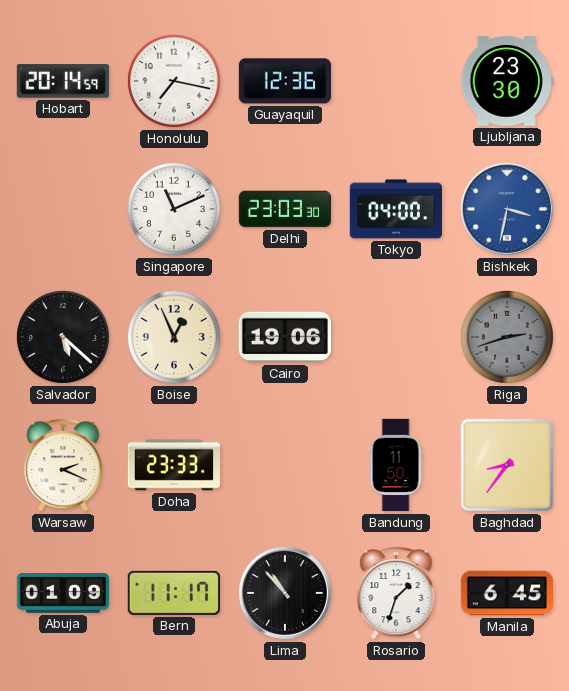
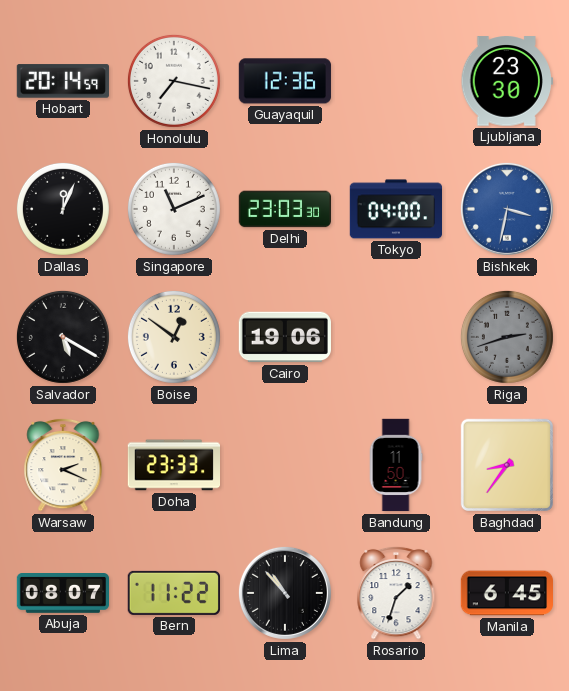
Dallas: none -> 12:04 (63, 209)
Salvador: 5:22 -> 5:20 (63, 337)
Boise: 12:56 -> 12:51 (174, 337)
Abuja: 01:09 -> 08:07 (62, 594)
Bern: 11:17 -> 11:22 (174, 593)
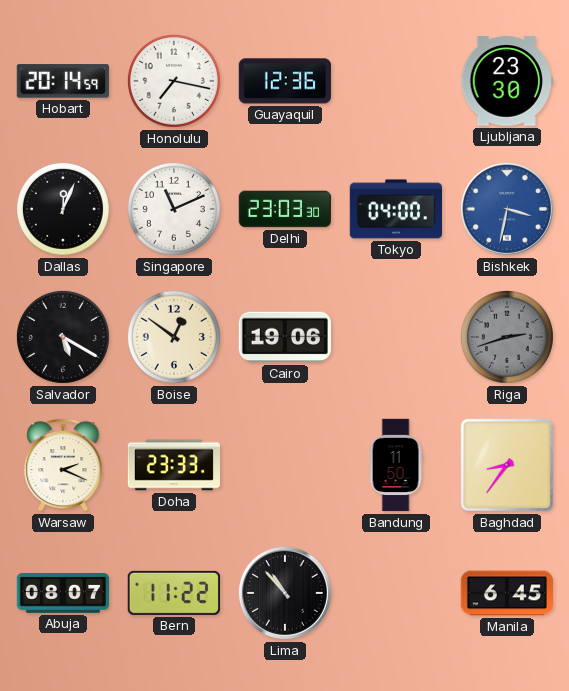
Rosario: 1:33 -> none (396, 593)
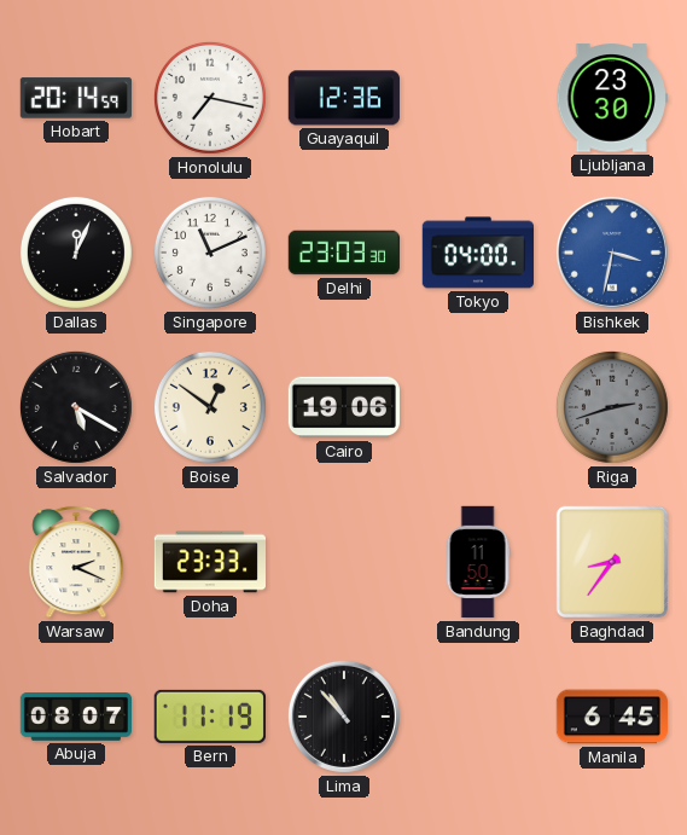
Bern: 11:22 -> 11:19 (210, 717)
